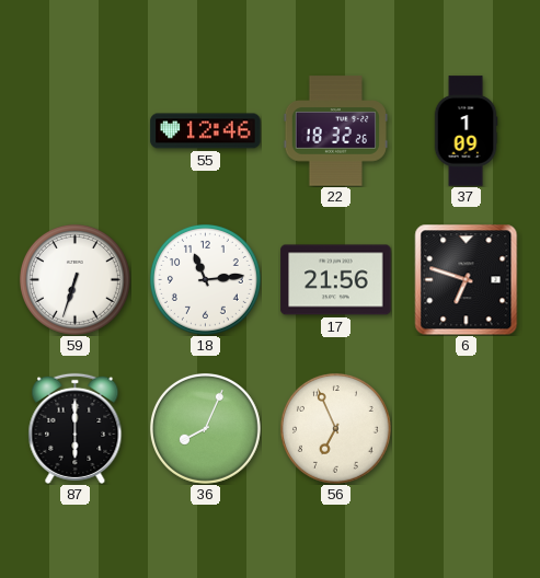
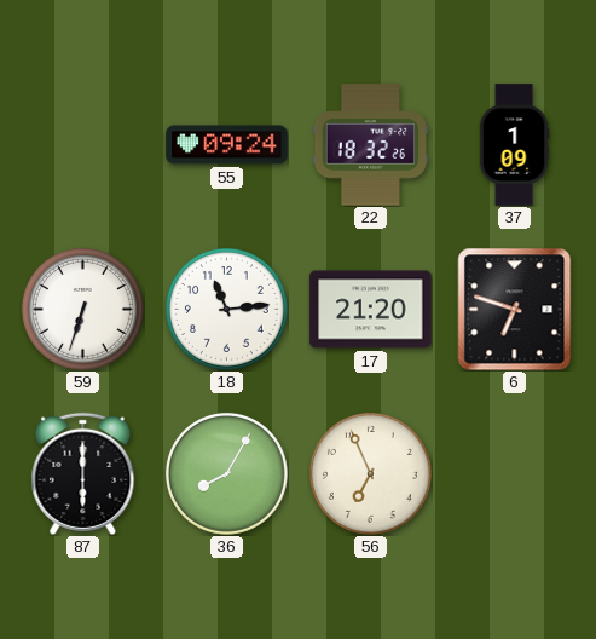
55: 12:46 -> 09:24 (227, 145)
17: 21:56 -> 21:20 (371, 310)
36: 8:04 -> 8:05 (226, 473)
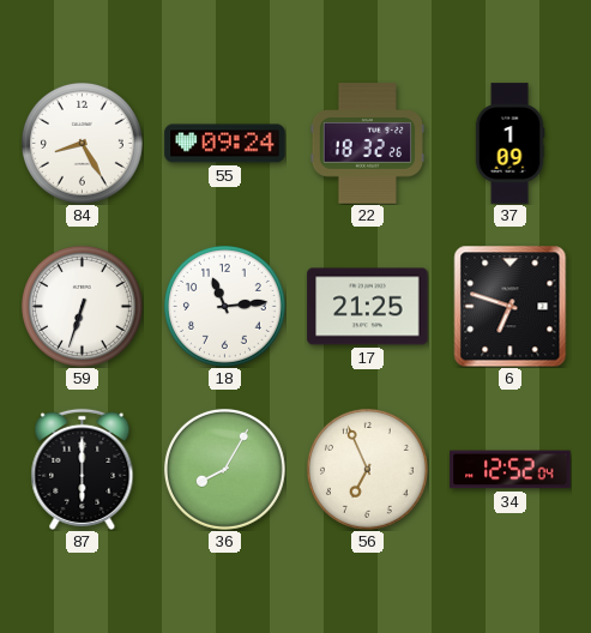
84: none -> 8:25 (82, 143)
17: 21:20 -> 21:25 (368, 307)
34: none -> 12:52 (511, 470)
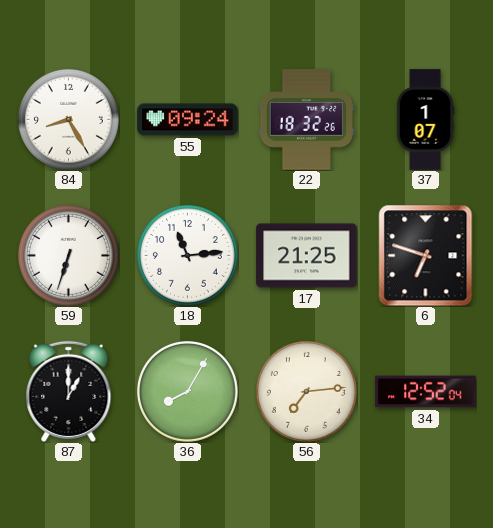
37: 1:09 -> 1:07 (425, 120)
87: 6:00 -> 1:00 (69, 391)
56: 6:56 -> 7:14 (306, 391)
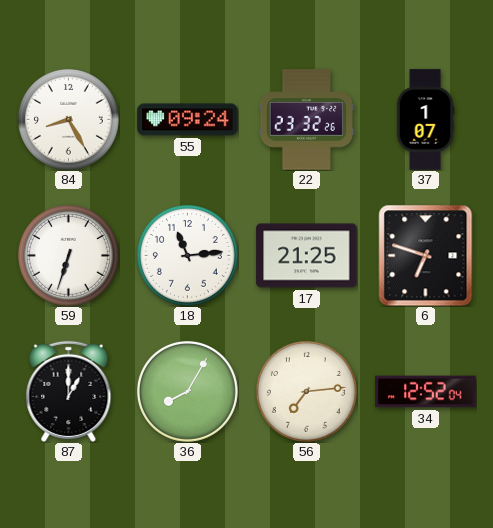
22: 18:32 -> 23:32 (307, 120)
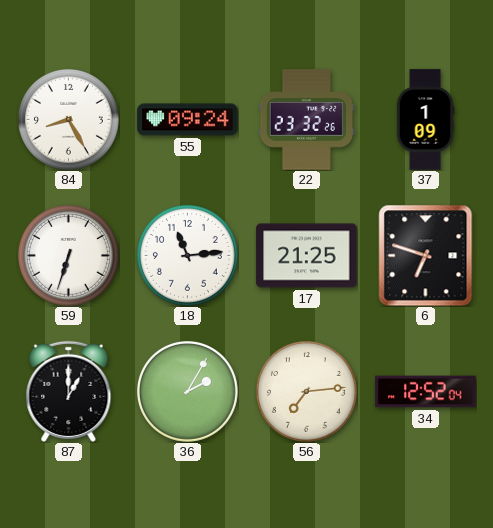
37: 1:07 -> 1:09 (425, 120)
36: 8:05 -> 2:05 (187, 391)
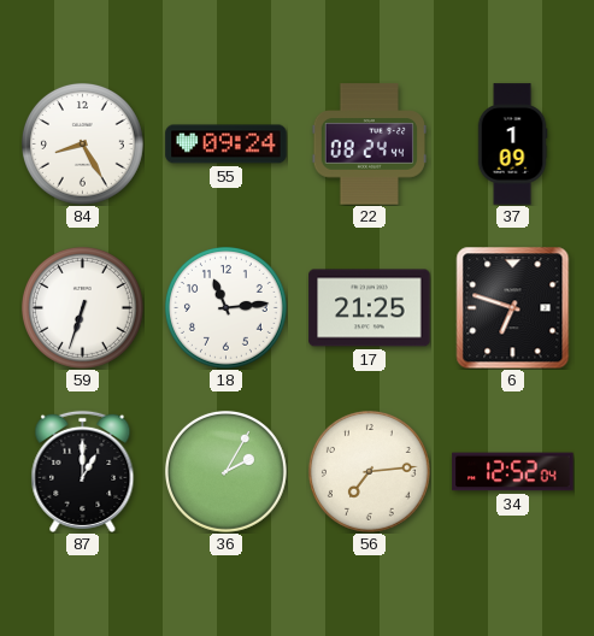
22: 23:32 -> 08:24 (370, 145)
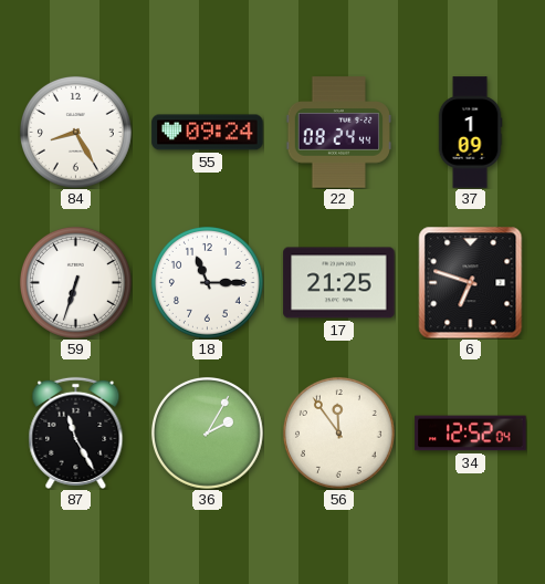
18: 11:14 -> 11:15 (207, 282)
87: 1:00 -> 11:25 (76, 432)
56: 7:14 -> 11:54 (338, 432)
